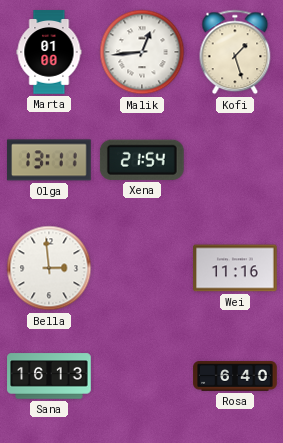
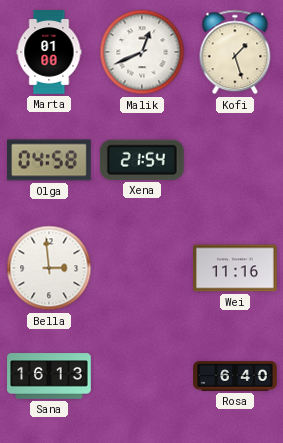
Malik: 12:44 -> 12:41 (142, 52)
Olga: 13:11 -> 04:58 (50, 160)
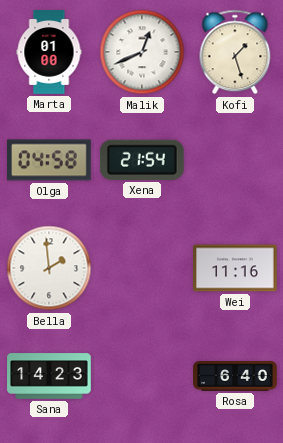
Bella: 2:59 -> 1:59 (49, 268)
Sana: 16:13 -> 14:23 (49, 376)
